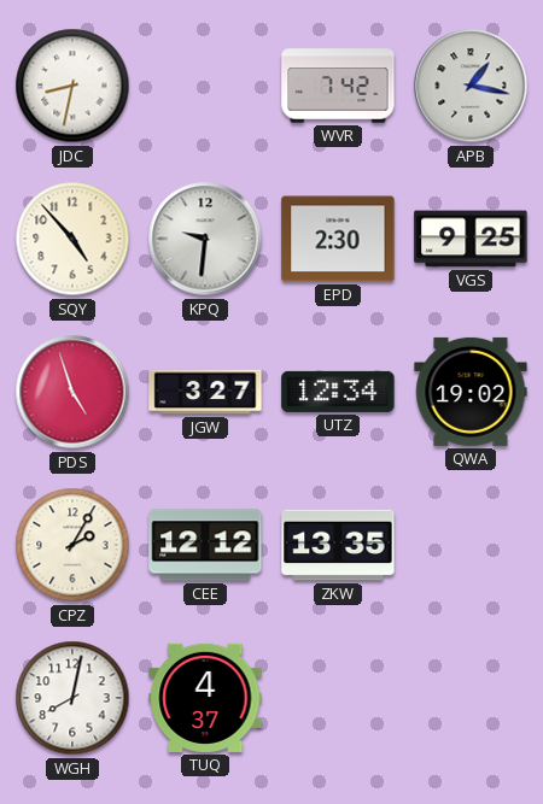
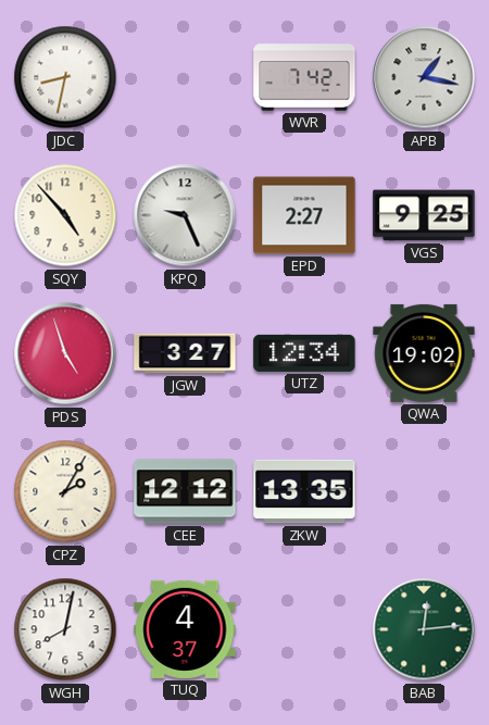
KPQ: 9:31 -> 9:26 (185, 215)
EPD: 2:30 -> 2:27 (304, 215)
BAB: none -> 12:14 (424, 629)
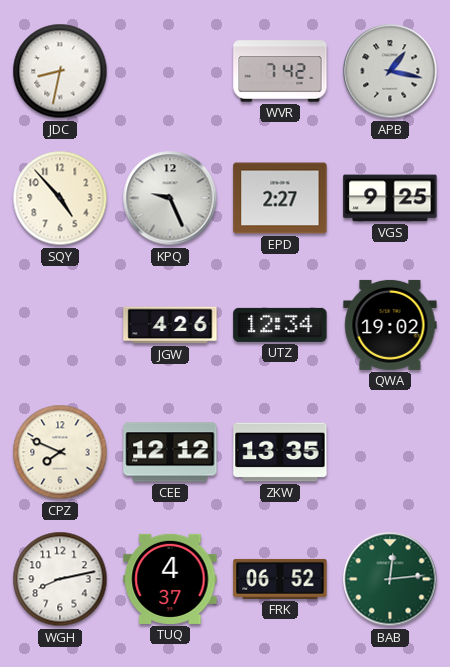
PDS: 4:57 -> none (65, 353)
JGW: 3:27 -> 4:26 (170, 325)
CPZ: 2:05 -> 7:49 (60, 452)
WGH: 8:02 -> 8:13 (60, 579)
FRK: none -> 06:52 (280, 579)
